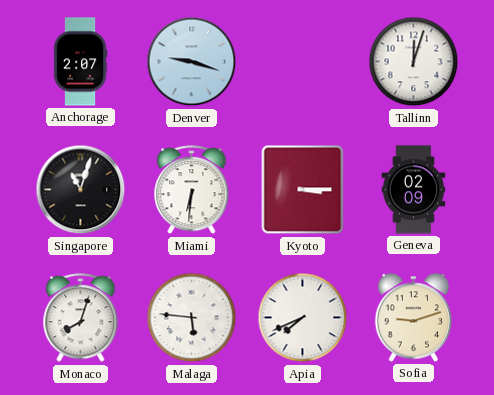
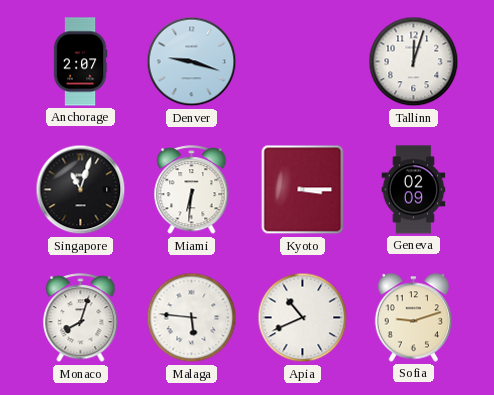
Apia: 7:41 -> 10:41 (303, 318)
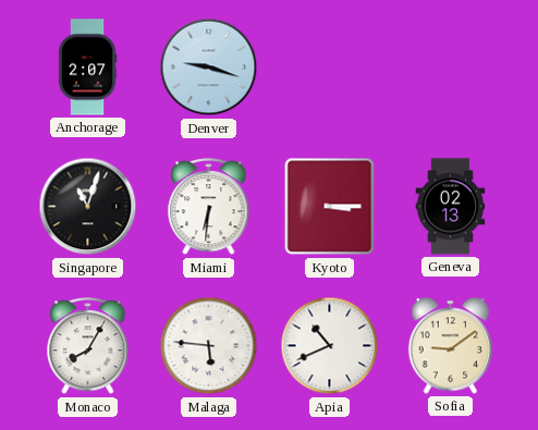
Tallinn: 12:03 -> none (414, 62)
Geneva: 02:09 -> 02:13 (451, 207)
Monaco: 8:03 -> 8:05 (88, 346)
Sofia: 9:12 -> 9:09 (451, 346)
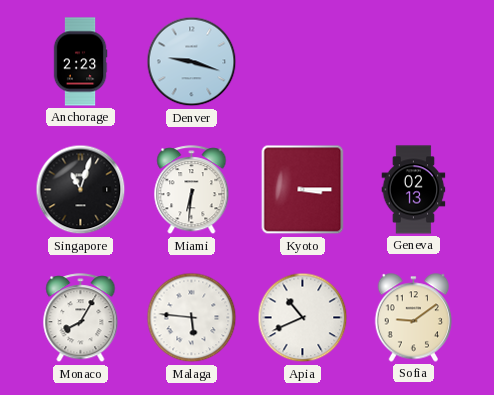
Anchorage: 2:07 -> 2:23 (80, 62)
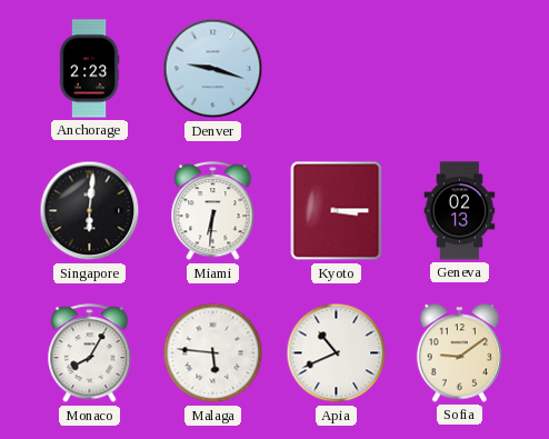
Singapore: 11:03 -> 6:01 (90, 211)
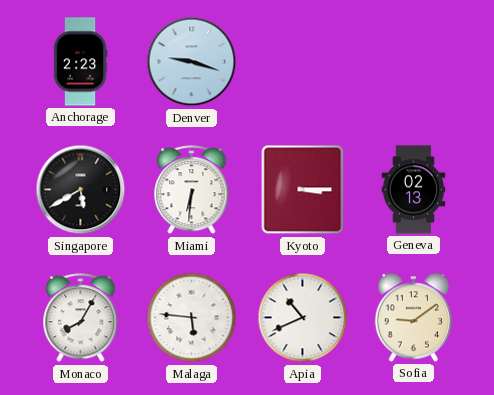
Singapore: 6:01 -> 5:40 (81, 190)
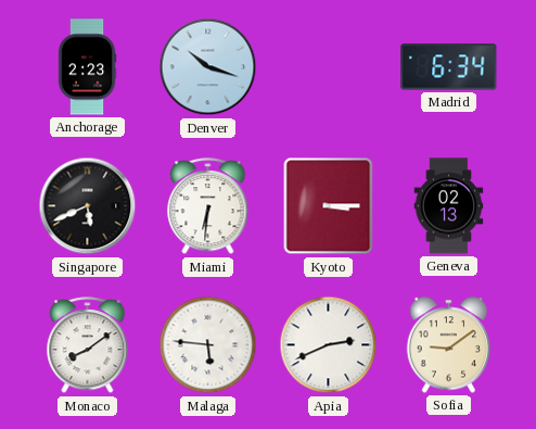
Denver: 9:18 -> 10:18 (208, 67)
Madrid: none -> 6:34 (449, 67)
Singapore: 5:40 -> 5:41 (88, 206)
Monaco: 8:05 -> 8:09 (88, 345)
Apia: 10:41 -> 2:41 (329, 345)
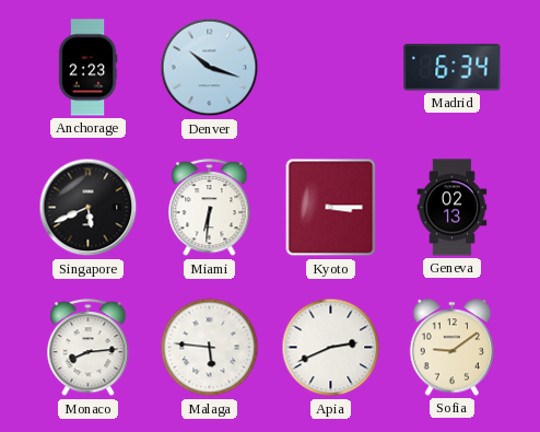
Monaco: 8:09 -> 8:14 (89, 348)
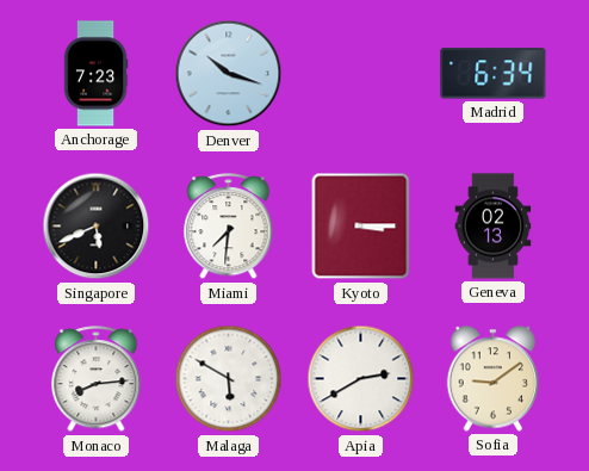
Anchorage: 2:23 -> 7:23 (95, 74)
Miami: 6:31 -> 7:31 (229, 227)
Malaga: 5:46 -> 5:50 (229, 379)
Apia: 2:41 -> 2:40 (361, 379)
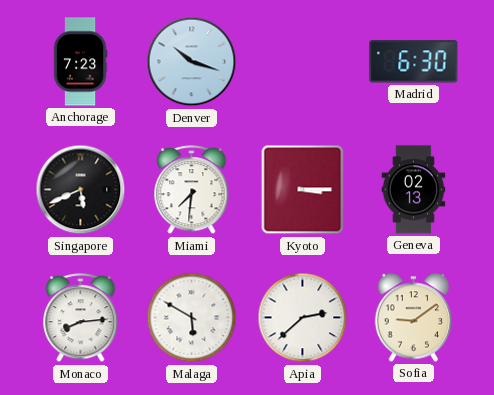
Madrid: 6:34 -> 6:30 (414, 62)
Apia: 2:40 -> 2:38 (303, 318)
